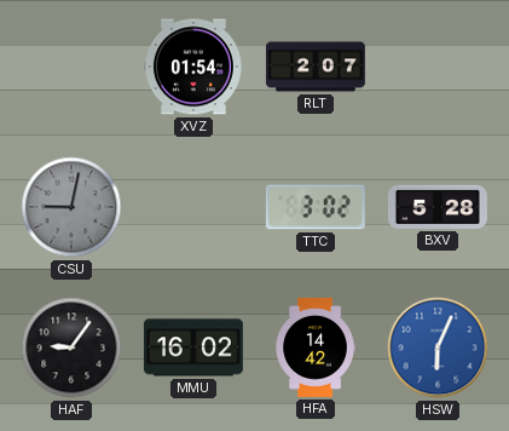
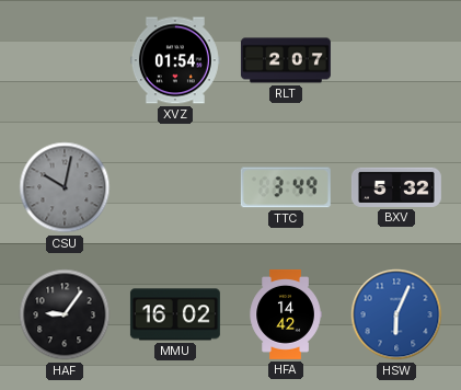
CSU: 9:02 -> 10:02 (65, 187)
TTC: 3:02 -> 3:49 (286, 187)
BXV: 5:28 -> 5:32 (396, 187)
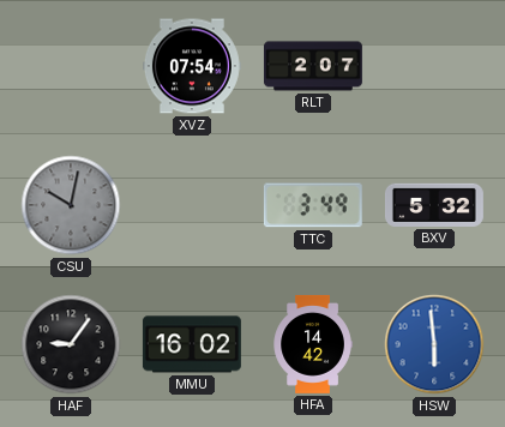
XVZ: 01:54 -> 07:54 (192, 66)
HSW: 6:04 -> 5:59 (434, 344)
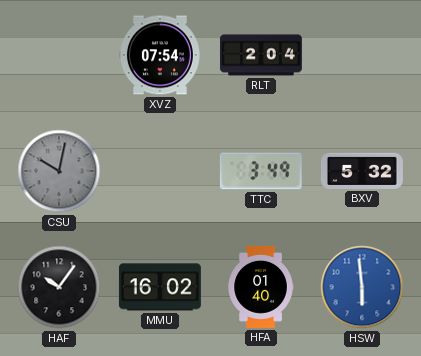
RLT: 2:07 -> 2:04 (261, 55)
HAF: 9:06 -> 10:06 (59, 287)
HFA: 14:42 -> 01:40 (261, 287)
